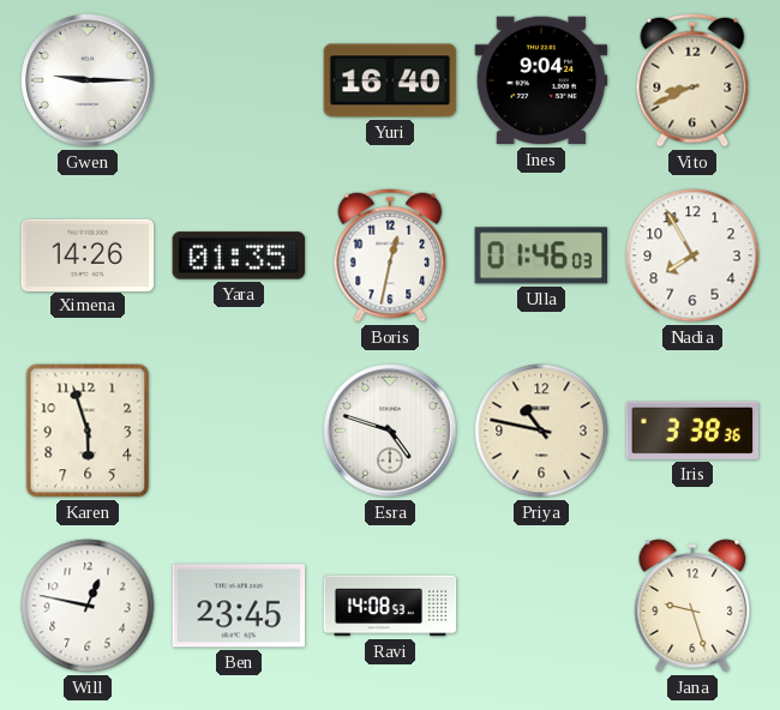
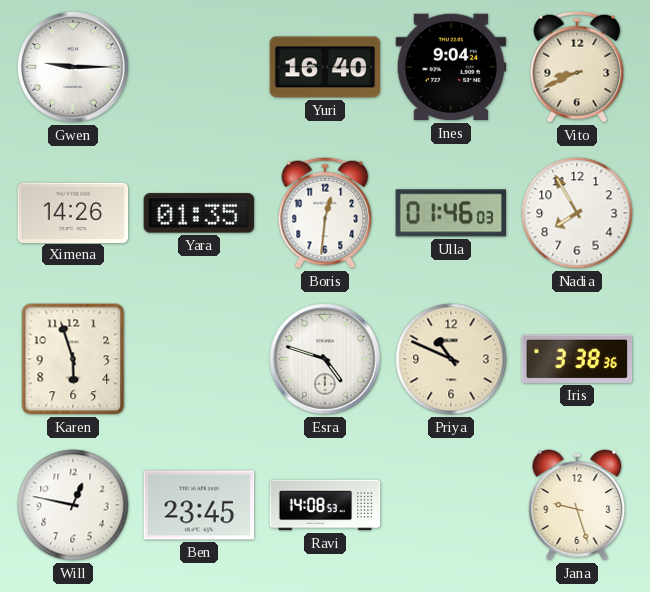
Boris: 12:32 -> 12:31 (325, 213)
Priya: 10:47 -> 10:49 (451, 359)
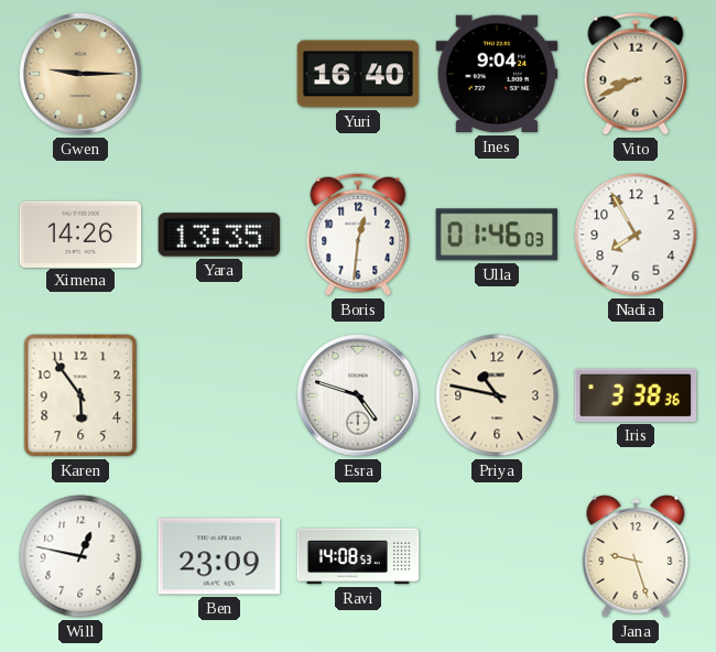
Gwen dial: white -> champagne (82, 75)
Yara: 01:35 -> 13:35 (219, 235)
Karen: 5:57 -> 5:54 (80, 395)
Priya: 10:49 -> 10:47 (497, 395)
Ben: 23:45 -> 23:09 (219, 556)
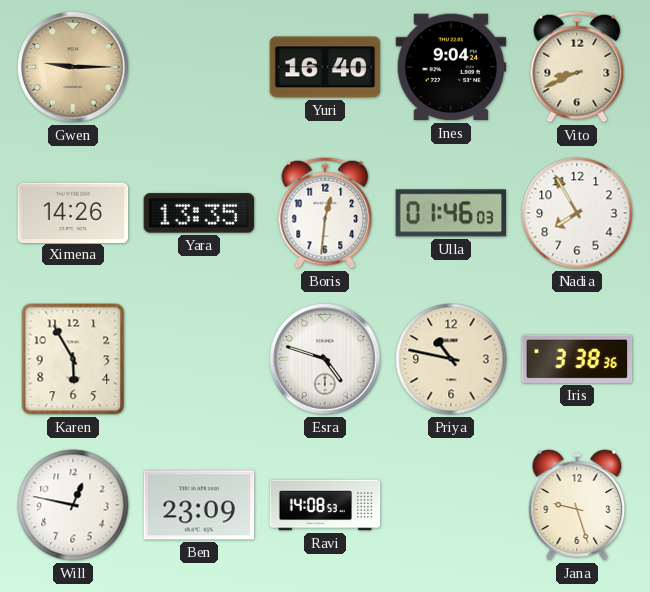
Karen: 5:54 -> 5:55 (73, 359)
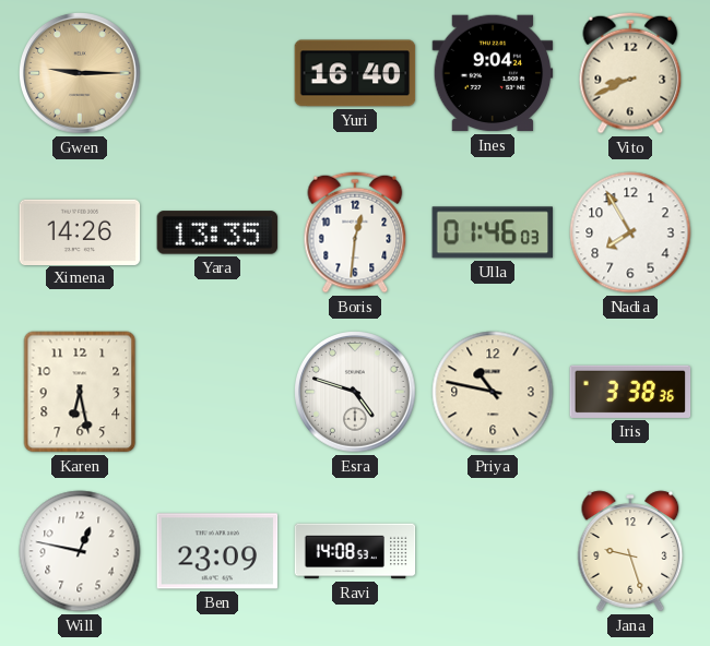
Karen: 5:55 -> 6:28 (80, 392)
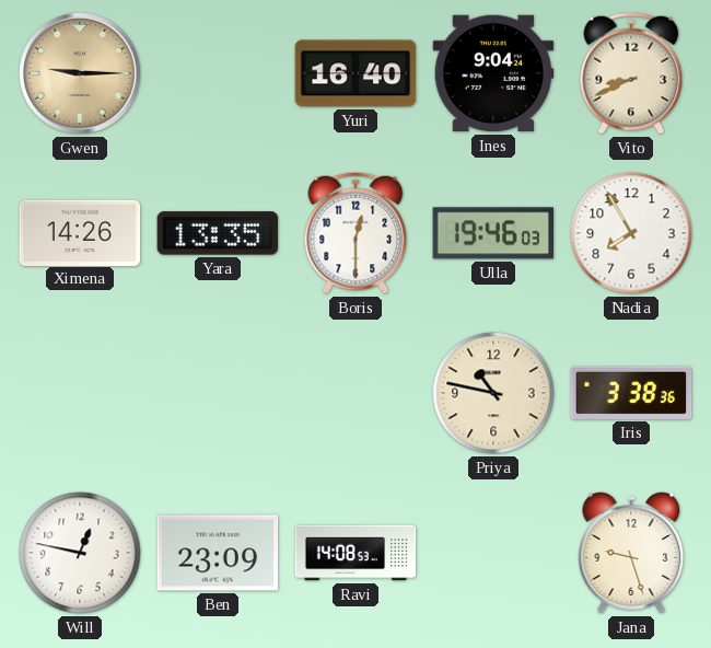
Boris: 12:31 -> 12:30 (355, 233)
Ulla: 01:46 -> 19:46 (492, 233)
Karen: 6:28 -> none (80, 392)
Esra: 4:48 -> none (356, 393)
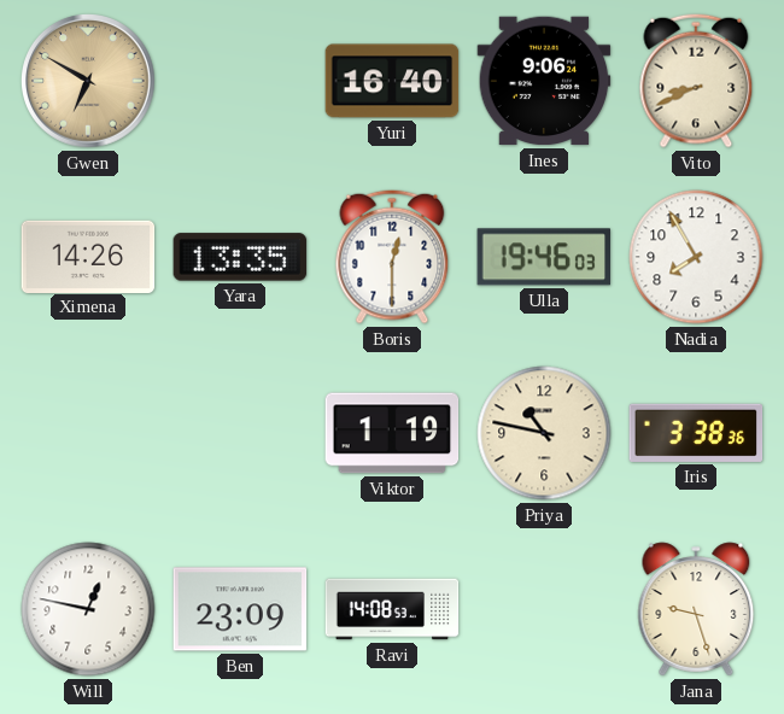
Gwen: 9:15 -> 6:50 (89, 82)
Ines: 9:04 -> 9:06 (544, 81)
Viktor: none -> 1:19 (392, 433)
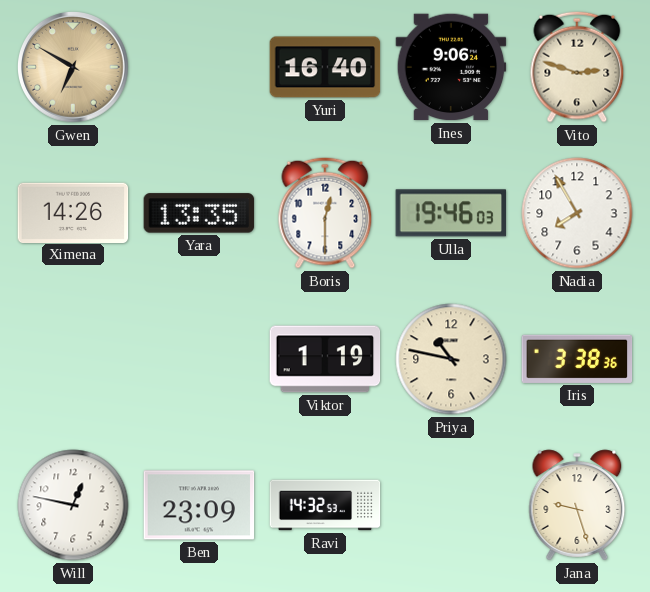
Vito: 8:41 -> 2:48 (577, 67)
Ravi: 14:08 -> 14:32 (325, 505)
